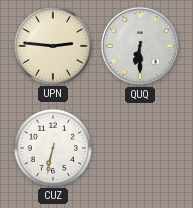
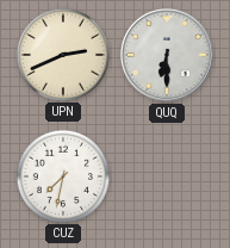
UPN: 2:46 -> 2:41 (62, 54)
CUZ: 6:32 -> 7:32 (62, 175)
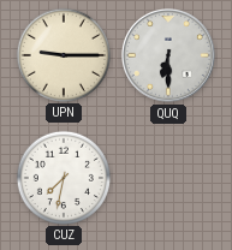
UPN: 2:41 -> 9:15 (63, 54)
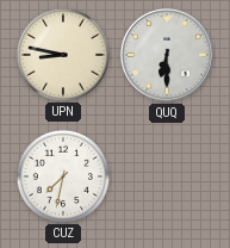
UPN: 9:15 -> 8:47 (62, 54)
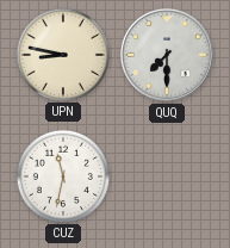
QUQ: 6:30 -> 7:30 (167, 55)
CUZ: 7:32 -> 11:32 (62, 175)
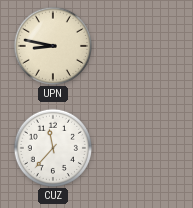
QUQ: 7:30 -> none (167, 55)
CUZ: 11:32 -> 11:37 (52, 147)
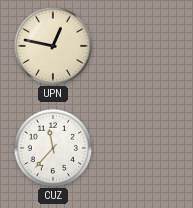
UPN: 8:47 -> 12:47 (52, 45)
